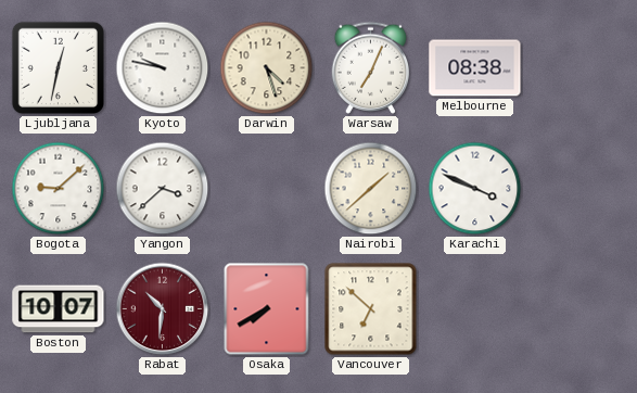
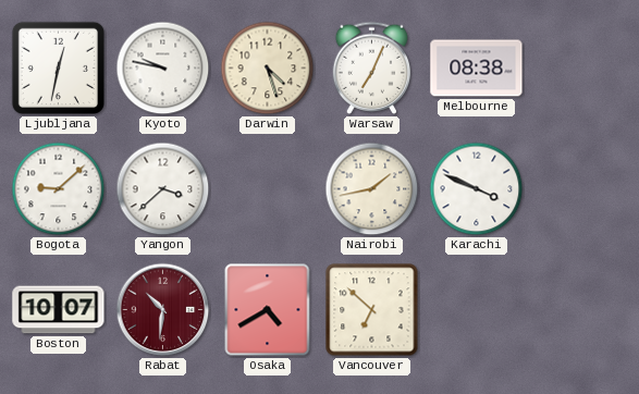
Nairobi: 1:38 -> 1:43 (372, 189)
Osaka: 7:40 -> 4:40 (268, 310)
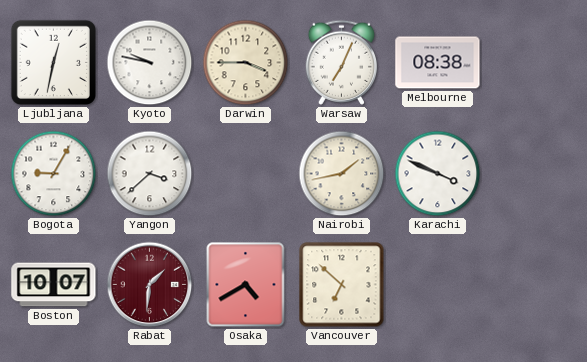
Darwin: 4:27 -> 3:45 (246, 63)
Bogota: 9:08 -> 9:05 (54, 174)
Rabat: 10:31 -> 1:31 (150, 285)
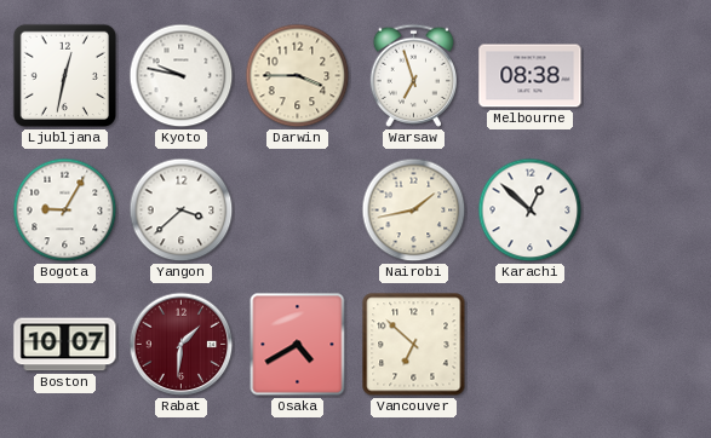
Warsaw: 7:04 -> 6:57 (414, 75)
Karachi: 3:49 -> 12:52 (531, 211)
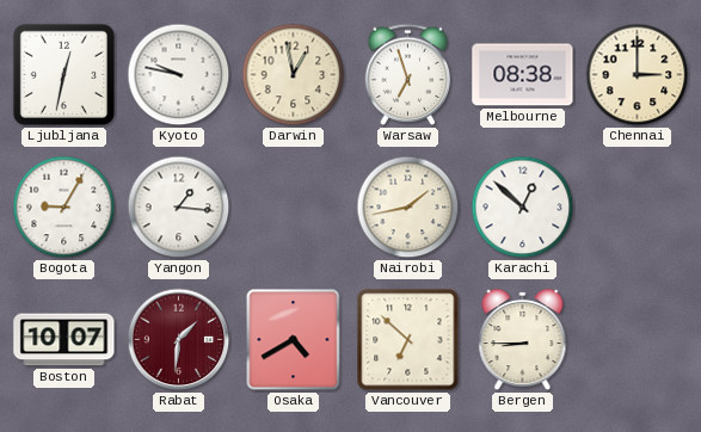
Darwin: 3:45 -> 12:58 (294, 75)
Chennai: none -> 3:00 (638, 75)
Yangon: 3:38 -> 1:16 (179, 208)
Bergen: none -> 8:45 (523, 340)
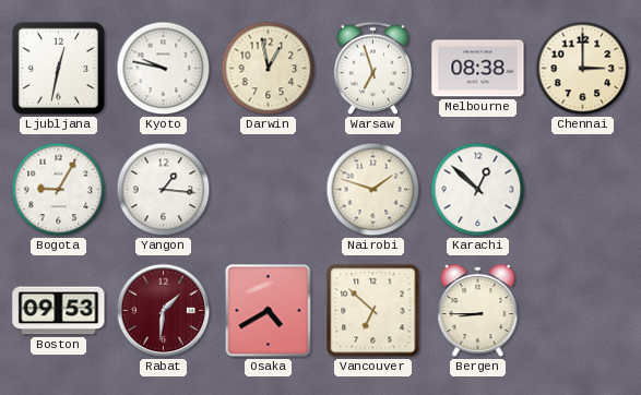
Nairobi: 1:43 -> 1:48 (373, 190)
Boston: 10:07 -> 09:53 (59, 311)
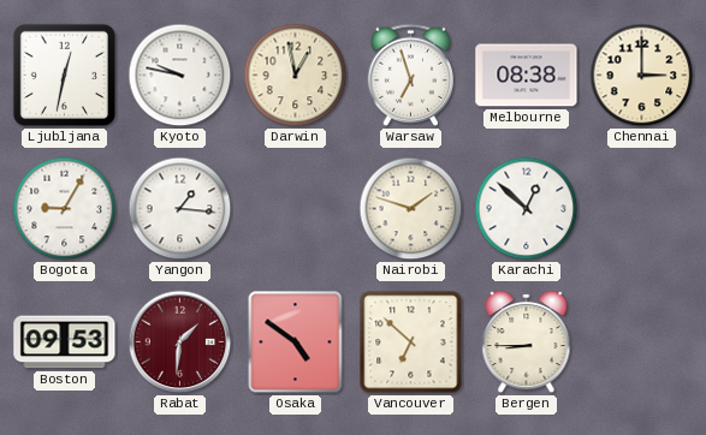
Osaka: 4:40 -> 4:51 (296, 342)
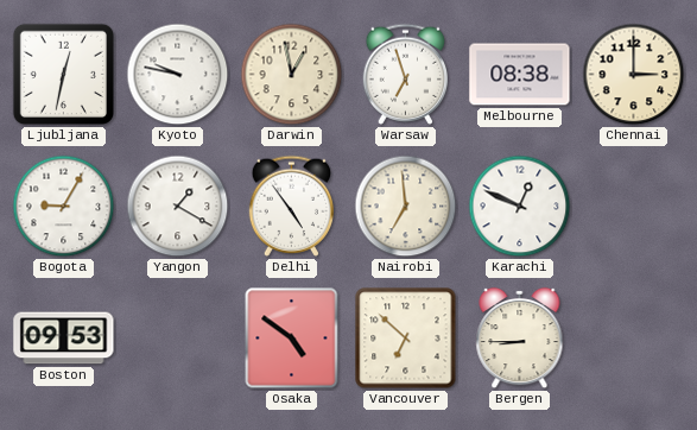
Yangon: 1:16 -> 1:20 (178, 207)
Delhi: none -> 4:54 (292, 205)
Nairobi: 1:48 -> 6:59 (406, 207)
Karachi: 12:52 -> 12:49 (520, 207)
Rabat: 1:31 -> none (180, 342)
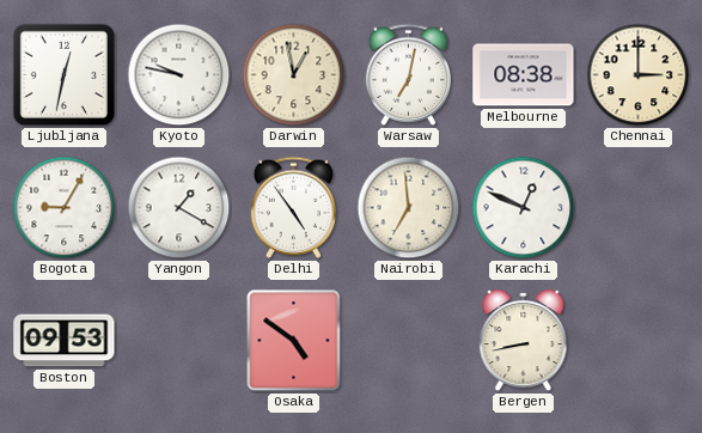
Warsaw: 6:57 -> 7:02 (409, 74)
Vancouver: 6:52 -> none (406, 339)
Bergen: 8:45 -> 8:43 (524, 341)
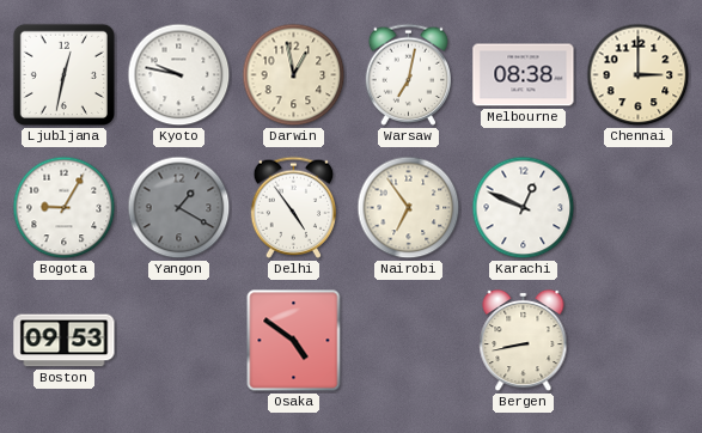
Yangon dial: white -> grey (179, 208)
Nairobi: 6:59 -> 6:54 (409, 208)
